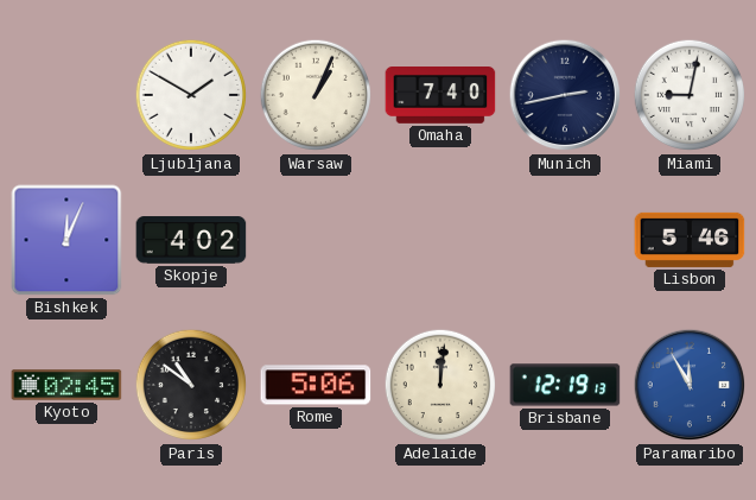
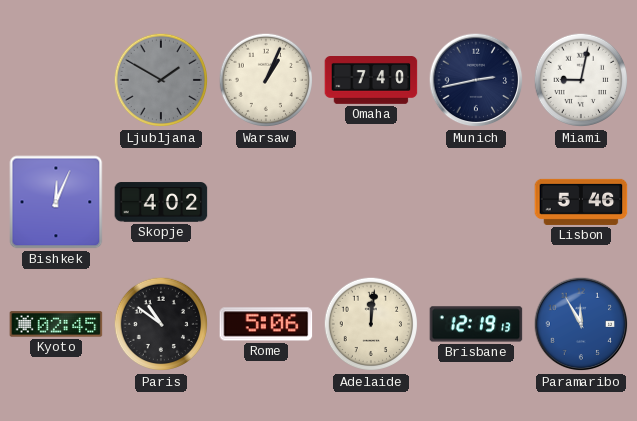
Ljubljana dial: white -> grey (161, 80)
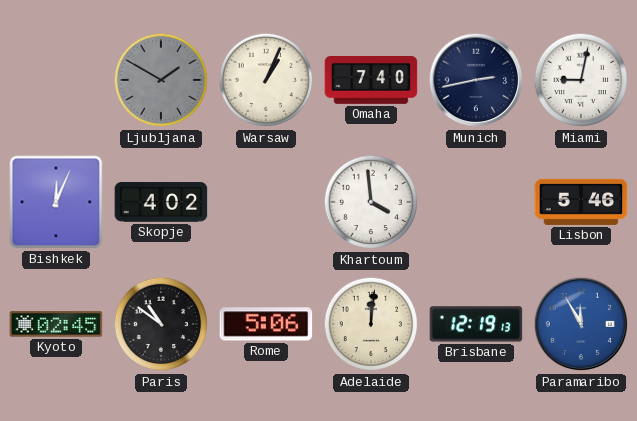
Khartoum: none -> 3:59 (371, 202)
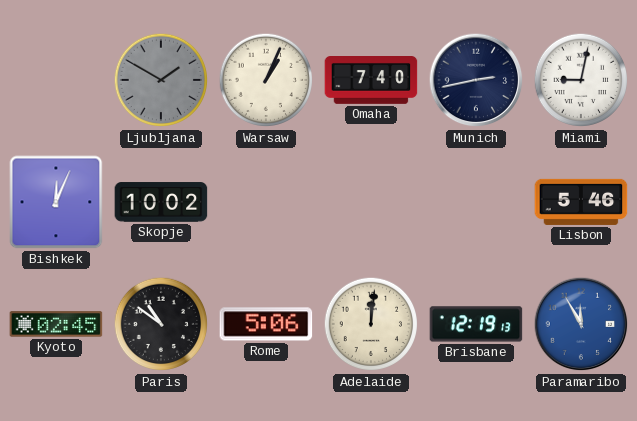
Skopje: 4:02 -> 10:02 (161, 202)
Khartoum: 3:59 -> none (371, 202)
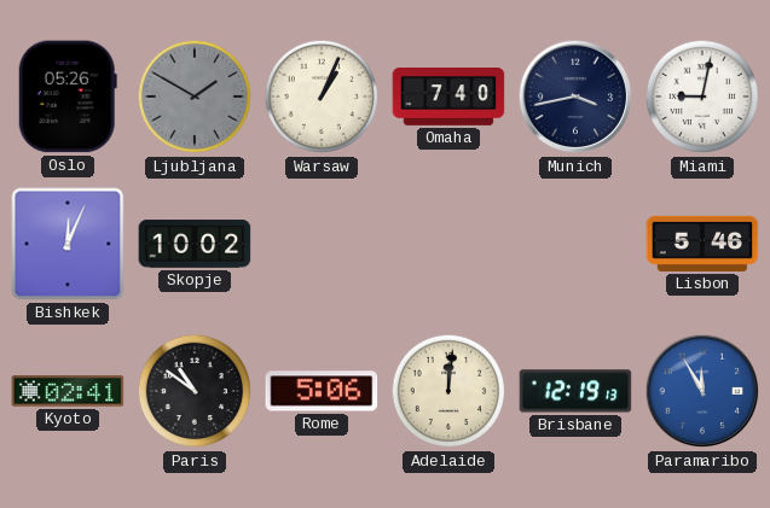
Oslo: none -> 05:26 (68, 97)
Munich: 2:43 -> 3:43 (575, 97)
Kyoto: 02:45 -> 02:41 (68, 391)
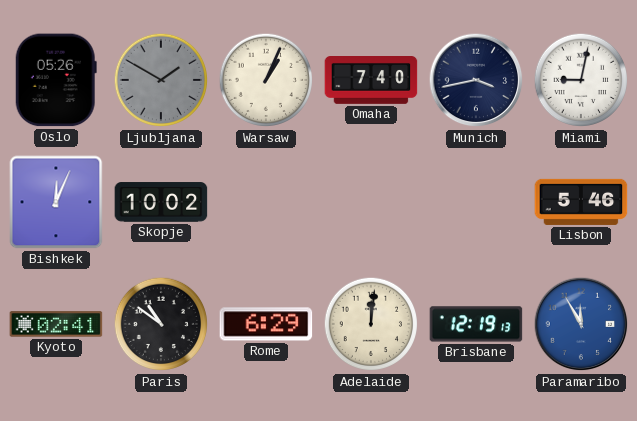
Rome: 5:06 -> 6:29 (266, 324)
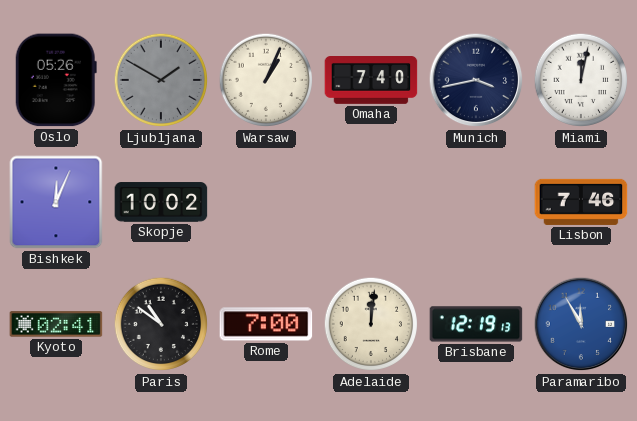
Miami: 9:02 -> 12:02 (581, 80)
Lisbon: 5:46 -> 7:46 (581, 202)
Rome: 6:29 -> 7:00 (266, 324)
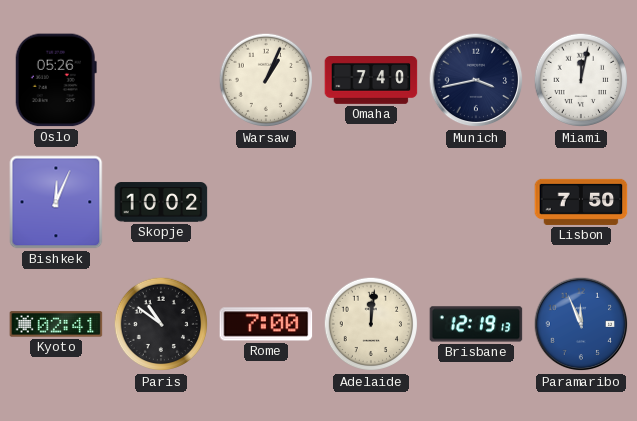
Ljubljana: 1:50 -> none (161, 80)
Lisbon: 7:46 -> 7:50 (581, 202)
Paramaribo: 11:55 -> 11:56 (581, 324)
